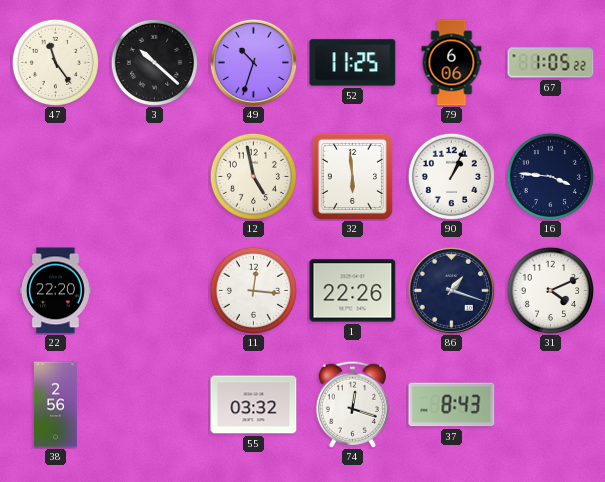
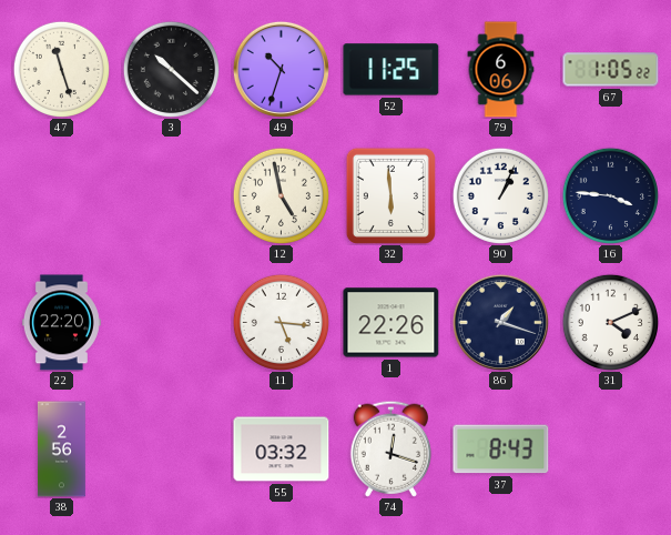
47: 11:24 -> 11:27 (61, 69)
11: 12:16 -> 5:16 (281, 322)
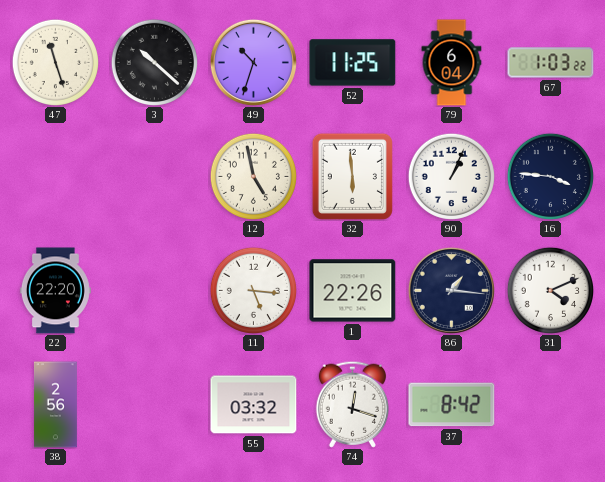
79: 6:06 -> 6:04 (452, 63)
67: 1:05 -> 1:03 (551, 63)
86: 1:18 -> 1:16 (451, 290)
37: 8:43 -> 8:42 (452, 405)
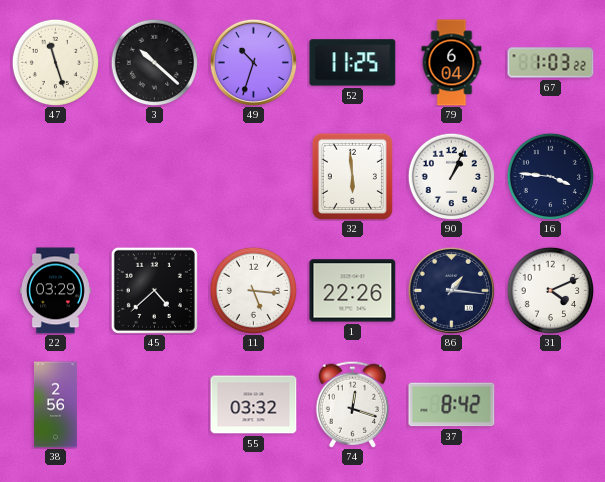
12: 4:58 -> none (253, 176)
22: 22:20 -> 03:29 (55, 291)
45: none -> 4:38 (154, 290)
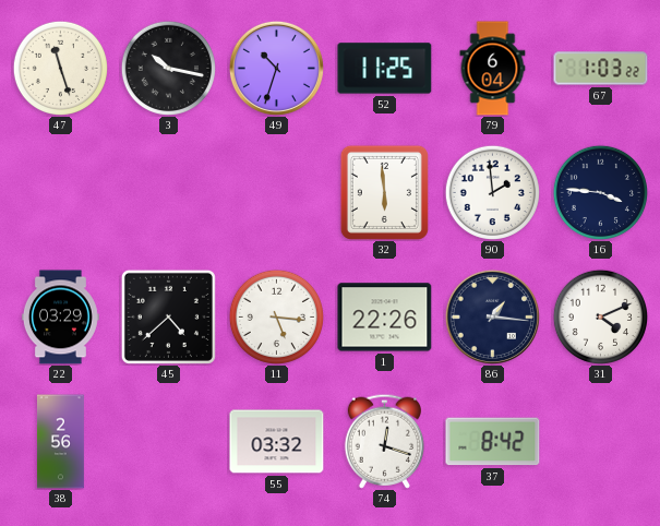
3: 10:22 -> 10:17 (168, 68)
90: 1:04 -> 1:59 (492, 192)
